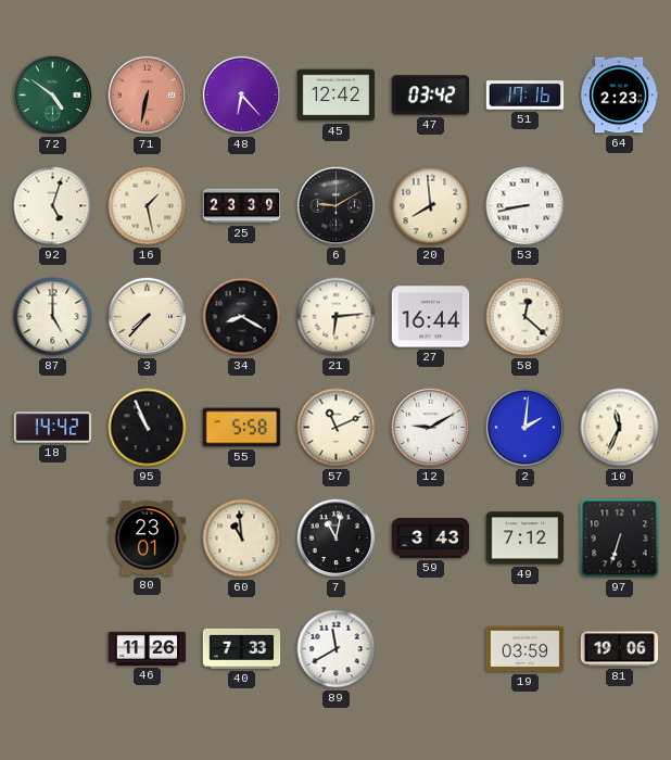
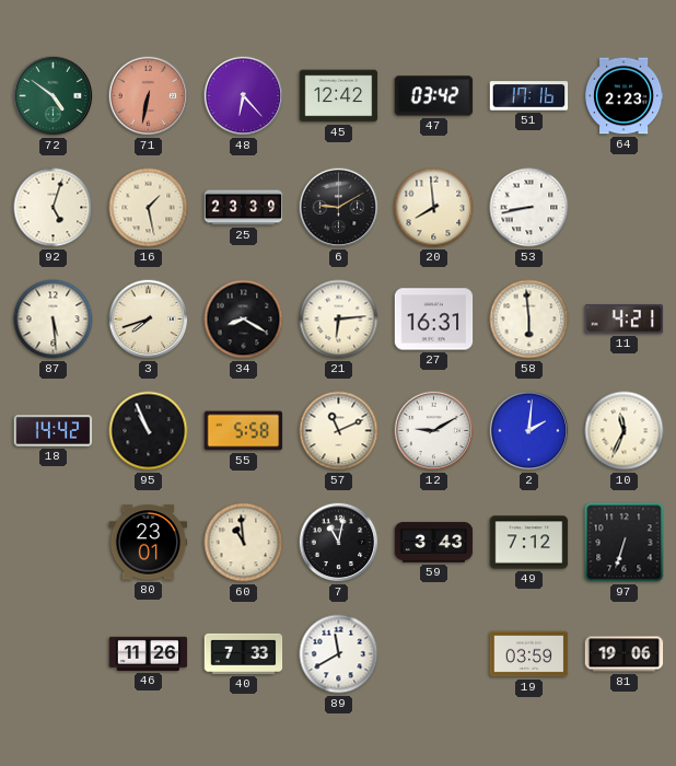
87: 5:00 -> 5:29 (54, 320)
3: 7:37 -> 7:42 (149, 320)
27: 16:44 -> 16:31 (434, 320)
58: 12:22 -> 5:59 (529, 320)
11: none -> 4:21 (625, 320)
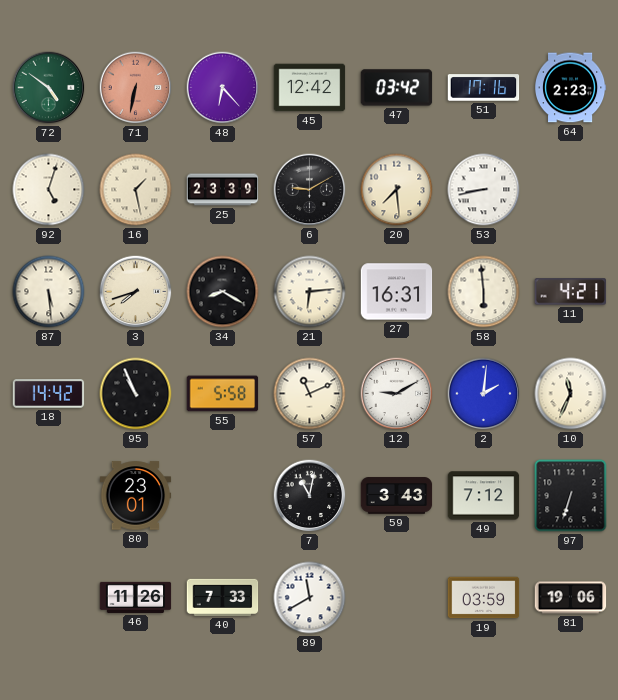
20: 7:59 -> 7:29 (397, 190)
60: 10:59 -> none (244, 543)
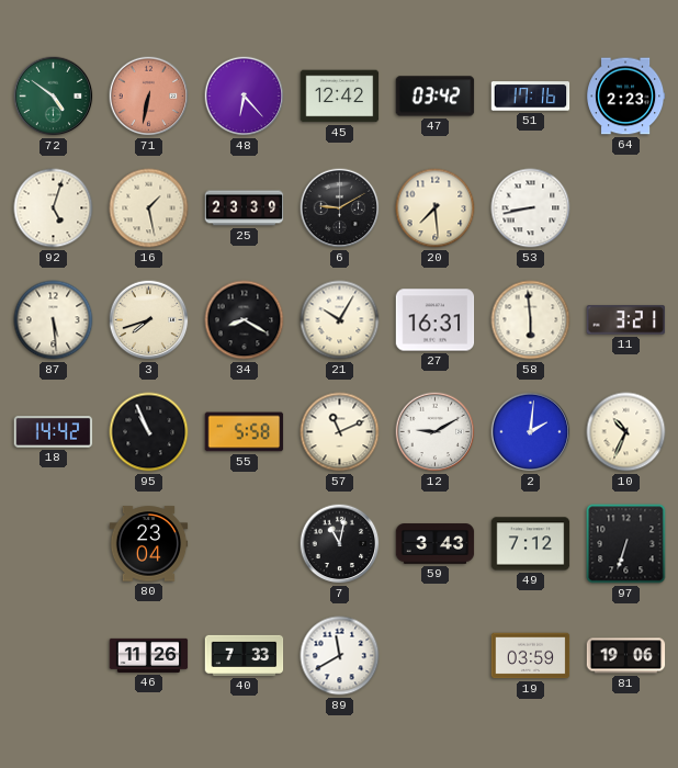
21: 6:14 -> 10:05 (340, 320)
11: 4:21 -> 3:21 (626, 320)
10: 11:34 -> 10:34 (626, 432)
80: 23:01 -> 23:04 (149, 544)
